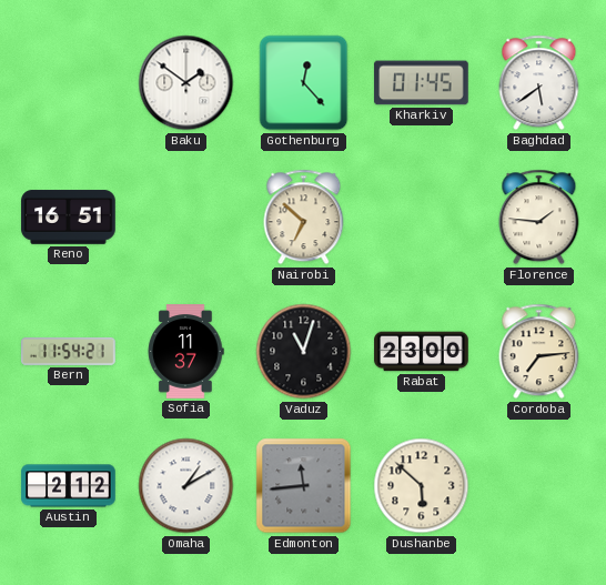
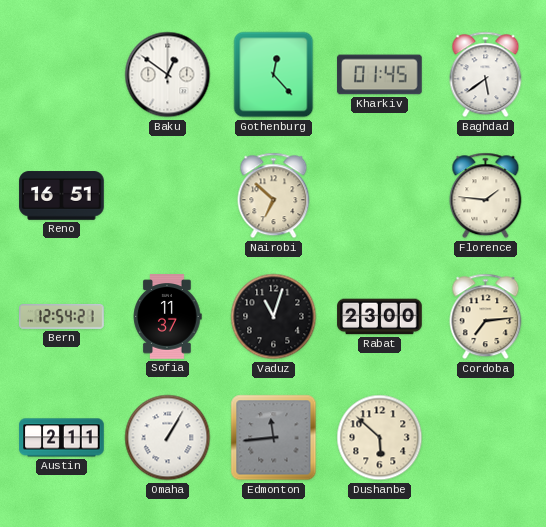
Baku: 1:51 -> 12:51 (168, 75)
Bern: 11:54 -> 12:54 (62, 317)
Austin: 2:12 -> 2:11 (62, 438)
Omaha: 1:10 -> 1:05 (168, 438)
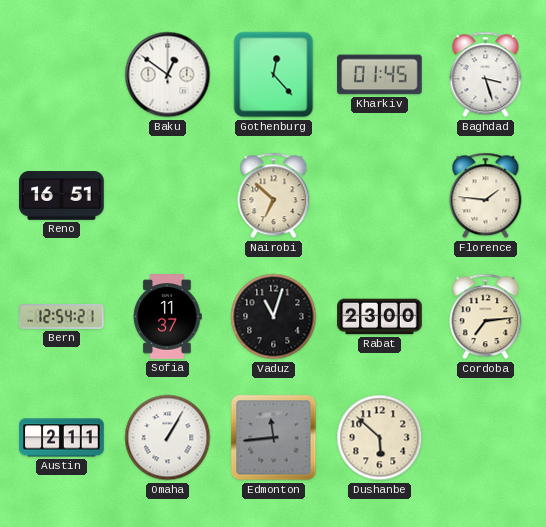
Baghdad: 5:39 -> 3:27 (486, 75)
